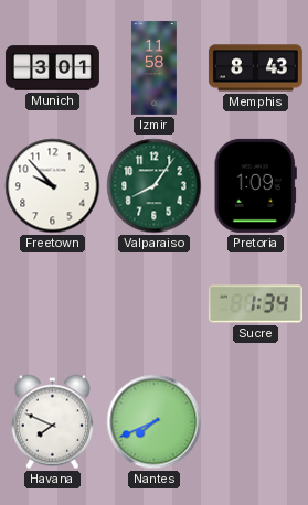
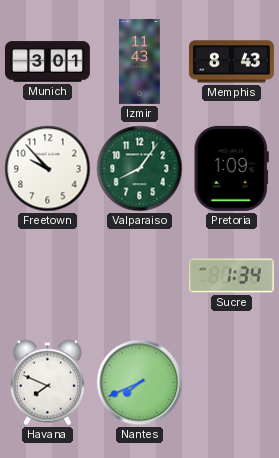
Izmir: 11:58 -> 11:43 (140, 61)
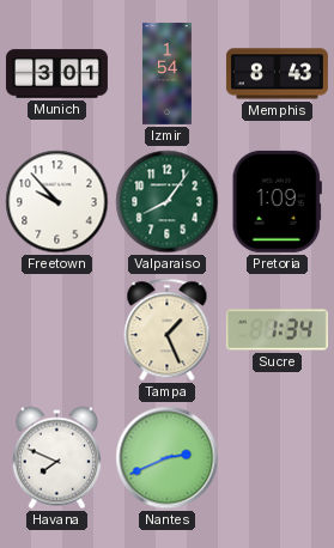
Izmir: 11:43 -> 1:54 (168, 73)
Tampa: none -> 1:26 (168, 330)
Nantes: 7:41 -> 2:41 (168, 458)
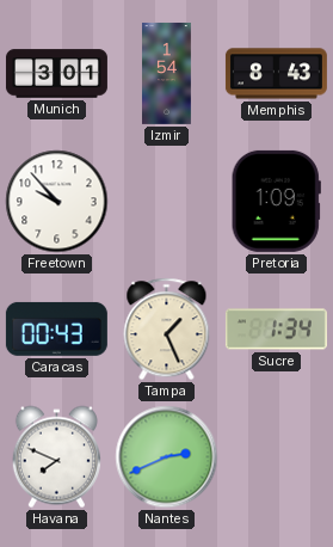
Valparaiso: 8:06 -> none (168, 202)
Caracas: none -> 00:43 (56, 328)
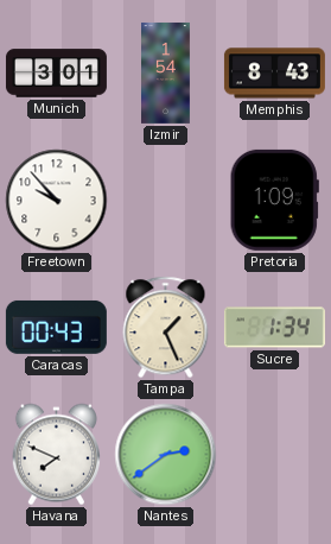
Nantes: 2:41 -> 2:39 (166, 455)
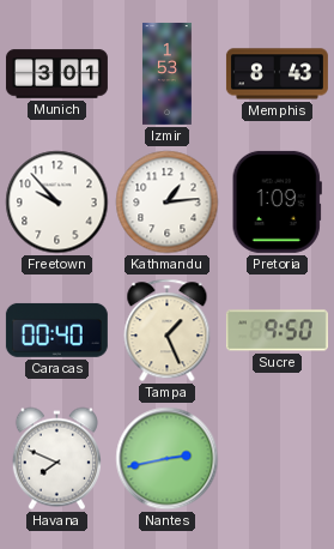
Izmir: 1:54 -> 1:53 (168, 73)
Kathmandu: none -> 1:14 (168, 203)
Caracas: 00:43 -> 00:40 (56, 330)
Sucre: 1:34 -> 9:50 (277, 331)
Nantes: 2:39 -> 2:43 (168, 459)
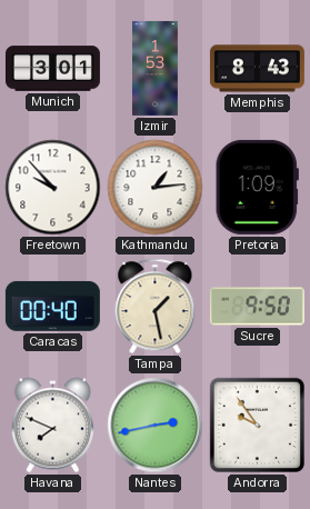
Tampa: 1:26 -> 1:28 (156, 307)
Andorra: none -> 9:54 (257, 425)
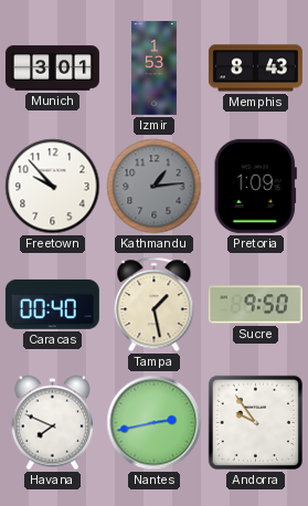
Kathmandu dial: white -> grey (155, 187)
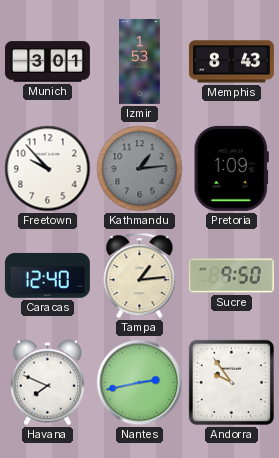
Caracas: 00:40 -> 12:40 (47, 275)
Tampa: 1:28 -> 1:14 (140, 276)
